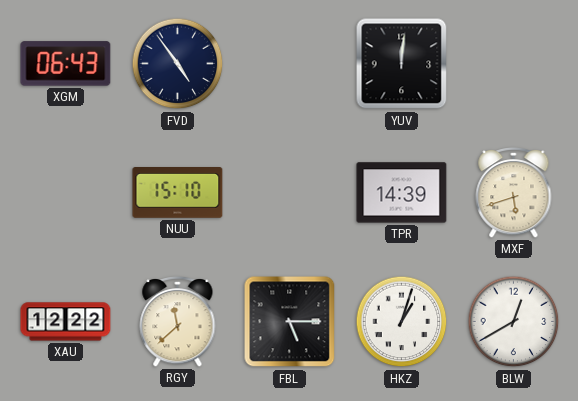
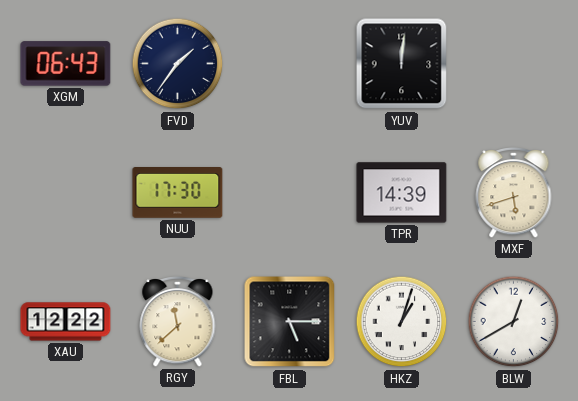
FVD: 4:54 -> 1:36 (178, 64)
NUU: 15:10 -> 17:30 (178, 193)
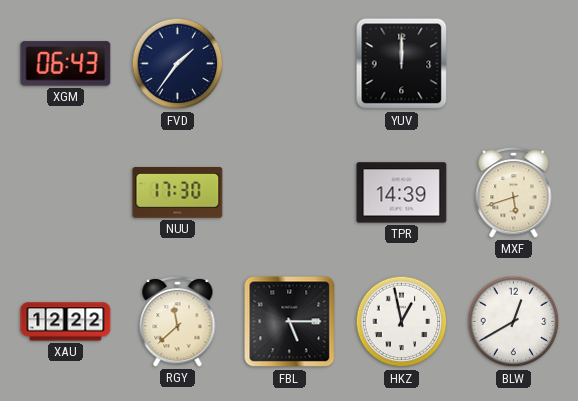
YUV: 12:01 -> 12:00 (402, 64)
HKZ: 1:03 -> 12:58 (402, 322)
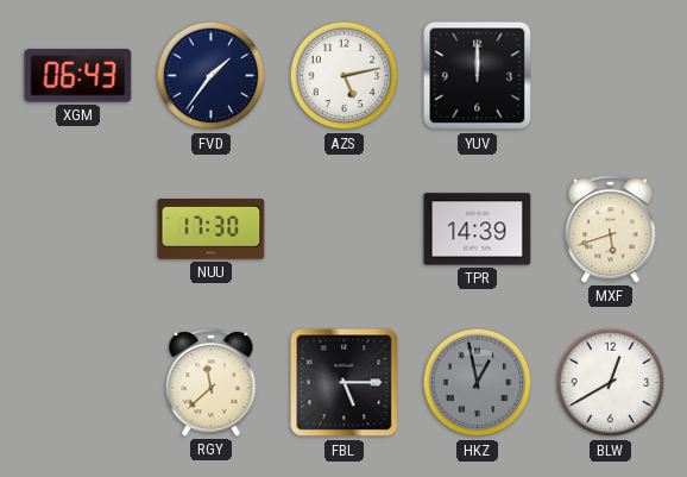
AZS: none -> 5:13 (345, 76)
XAU: 12:22 -> none (66, 322)
HKZ dial: white -> grey (478, 383)
